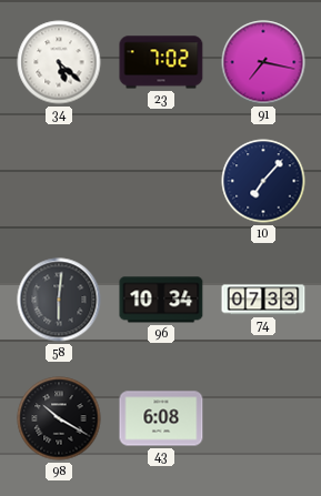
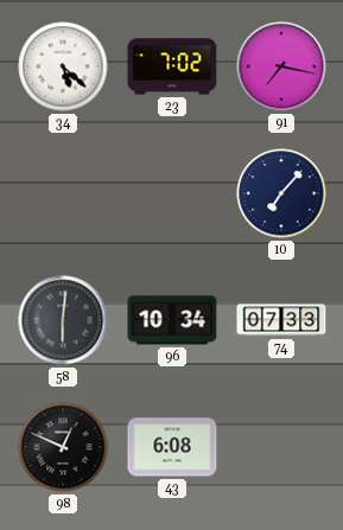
98: 10:20 -> 12:49 (63, 447)
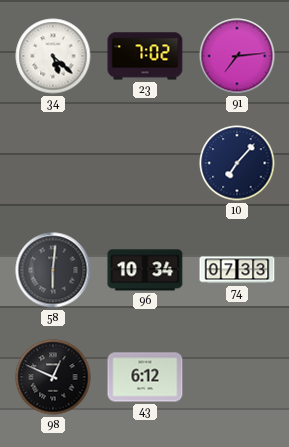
91: 7:17 -> 7:14 (237, 56)
43: 6:08 -> 6:12 (145, 377)
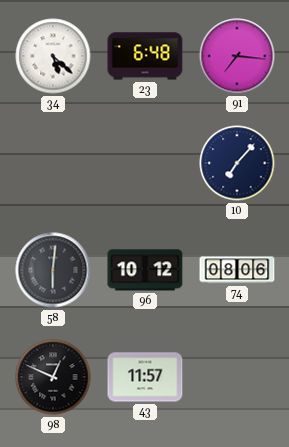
23: 7:02 -> 6:48 (145, 56)
91: 7:14 -> 7:16 (237, 56)
96: 10:34 -> 10:12 (145, 270)
74: 07:33 -> 08:06 (237, 270)
43: 6:12 -> 11:57 (145, 377)
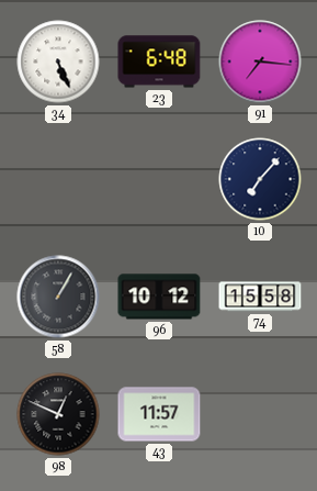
34: 5:22 -> 5:26 (58, 62)
58: 6:01 -> 1:05 (58, 297)
74: 08:06 -> 15:58 (260, 297)
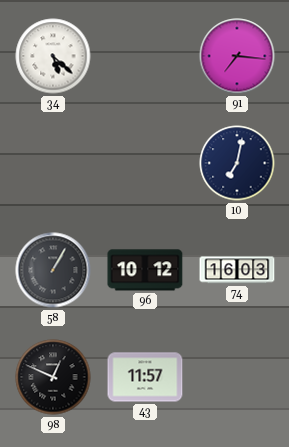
34: 5:26 -> 5:22 (53, 56)
23: 6:48 -> none (159, 62)
10: 7:07 -> 7:02 (237, 163)
74: 15:58 -> 16:03 (237, 270)
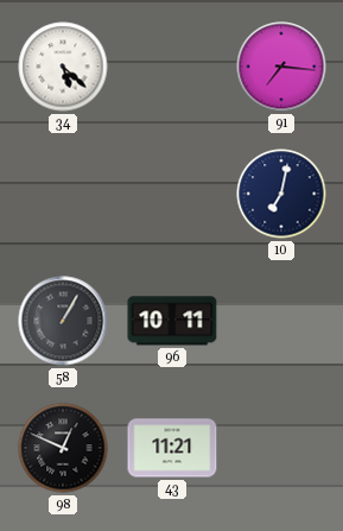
96: 10:12 -> 10:11 (172, 321)
74: 16:03 -> none (237, 270)
43: 11:57 -> 11:21 (172, 448)
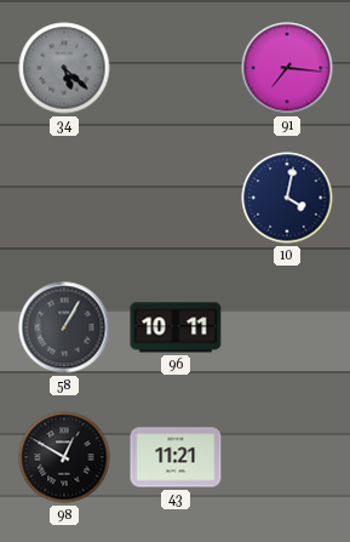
34 dial: white -> grey (64, 68)
10: 7:02 -> 4:02 (287, 198)
98: 12:49 -> 12:50 (64, 457)
